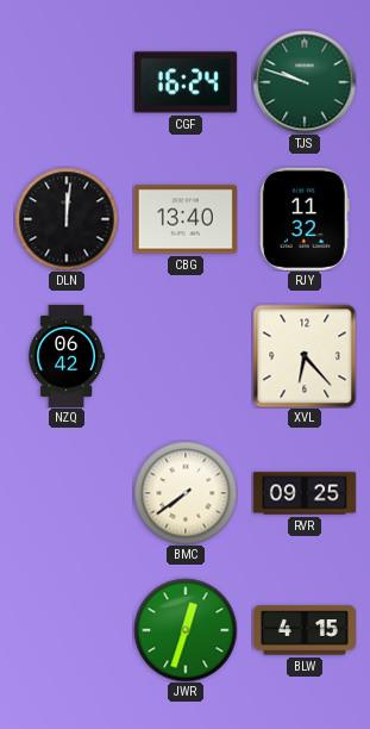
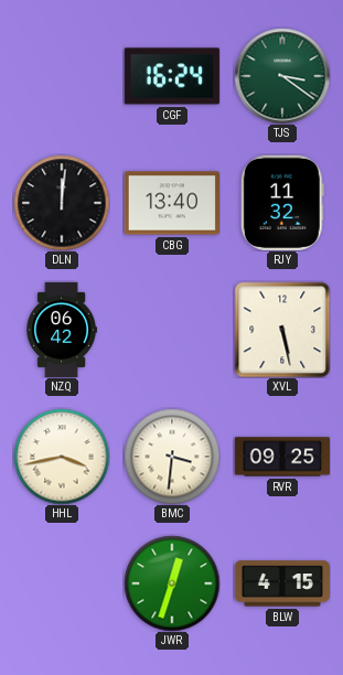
TJS: 9:48 -> 3:21 (282, 76)
XVL: 6:23 -> 5:28 (282, 330)
HHL: none -> 3:43 (62, 457)
BMC: 7:39 -> 3:31 (172, 457)
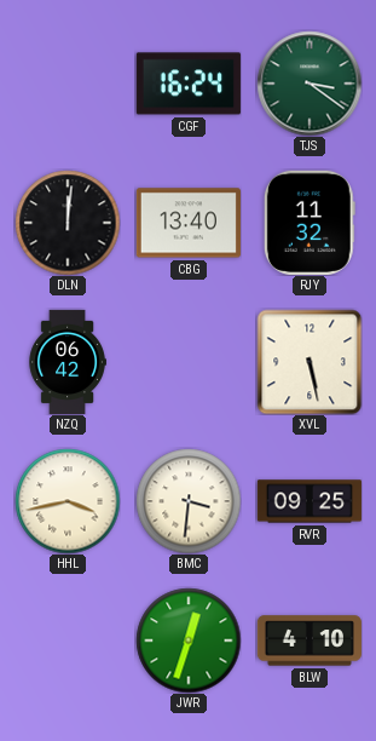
BLW: 4:15 -> 4:10 (310, 641)
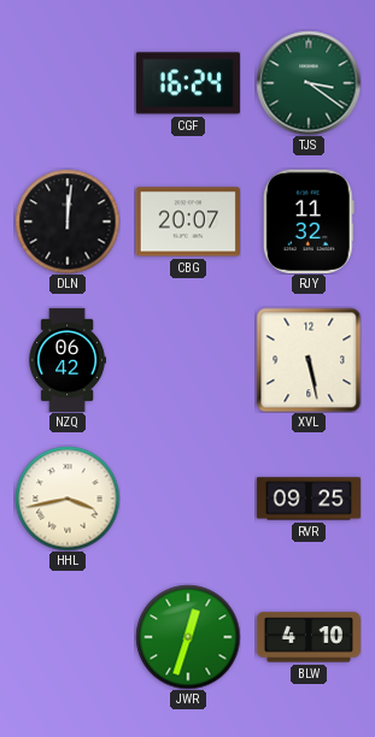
CBG: 13:40 -> 20:07 (188, 222)
BMC: 3:31 -> none (189, 501)
